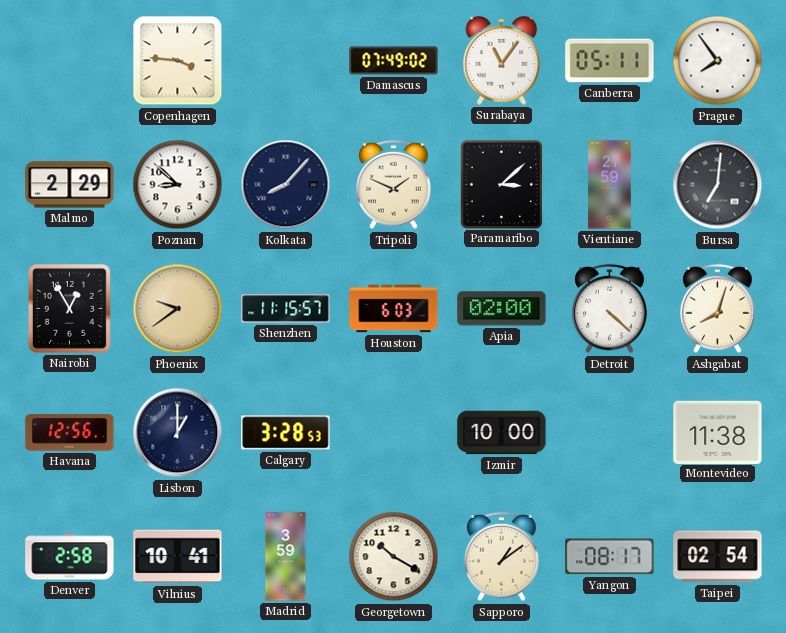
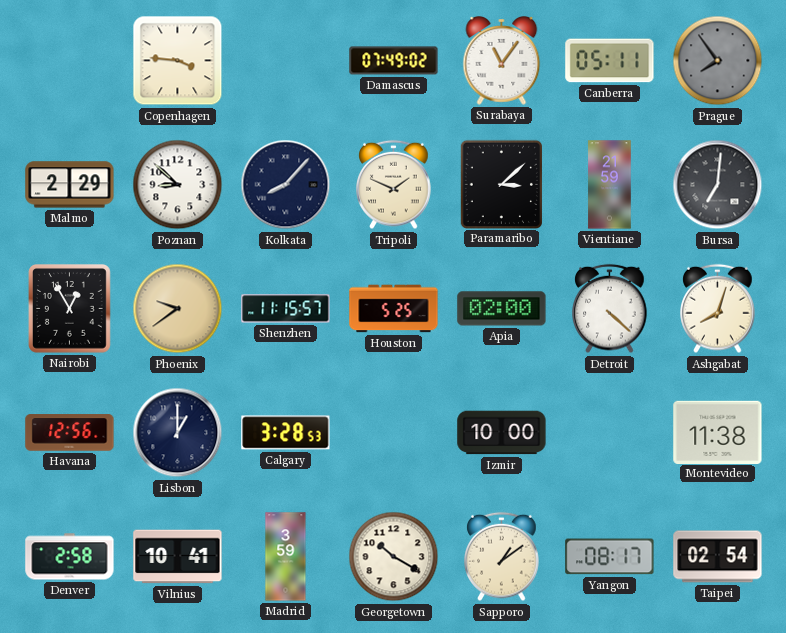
Prague dial: white -> grey (718, 61)
Houston: 6:03 -> 5:25 (394, 309)
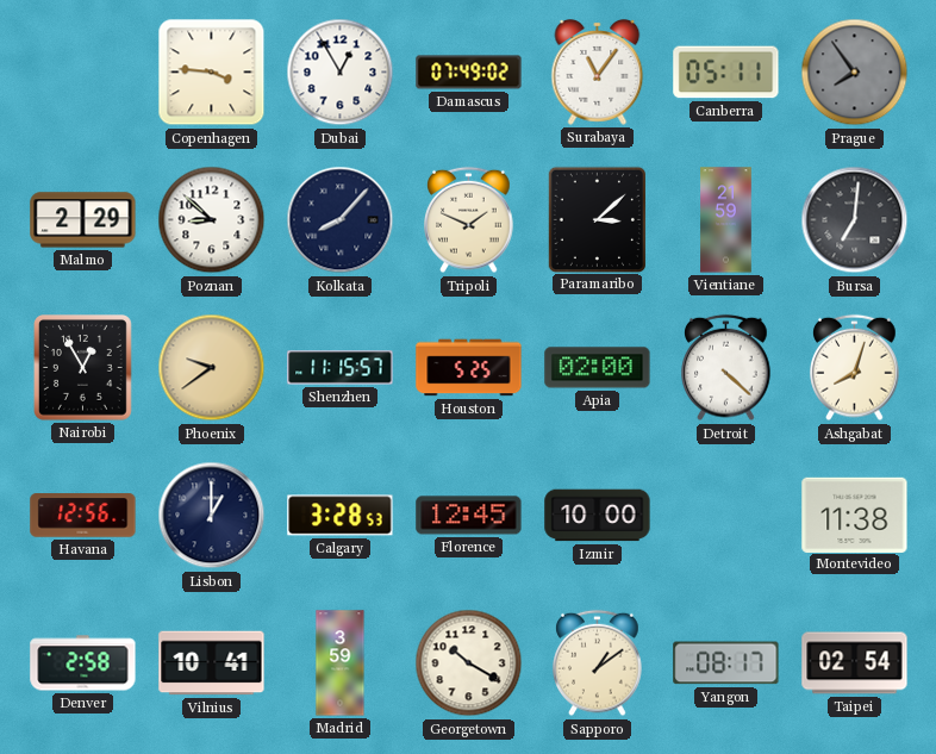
Dubai: none -> 12:55 (341, 73)
Florence: none -> 12:45 (469, 516)
